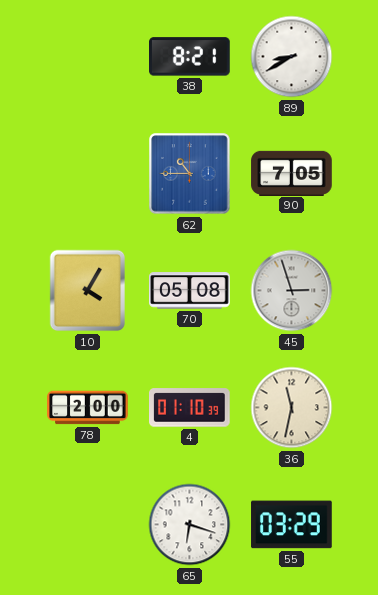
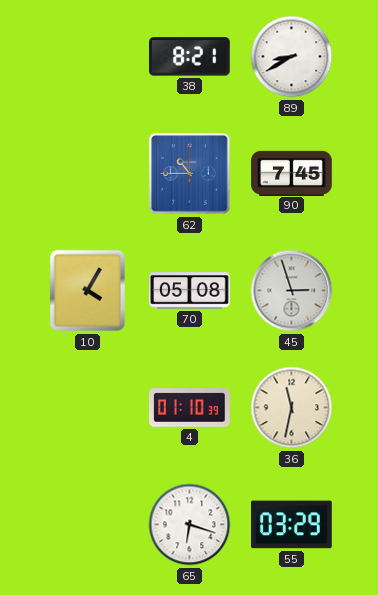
90: 7:05 -> 7:45 (292, 173)
78: 2:00 -> none (88, 408)
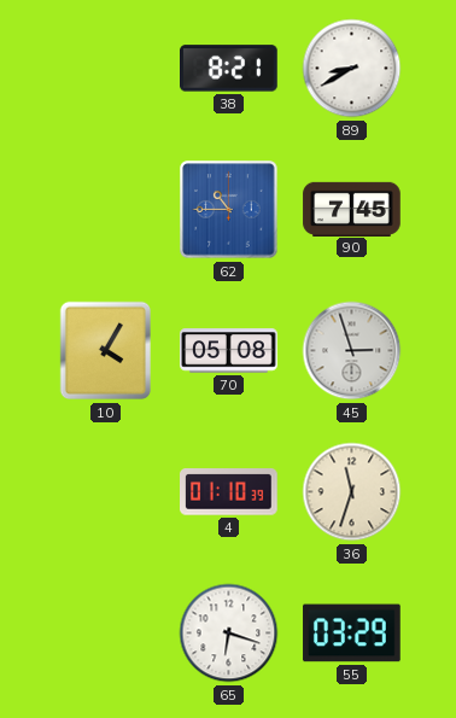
36: 11:32 -> 11:33 (352, 492)
